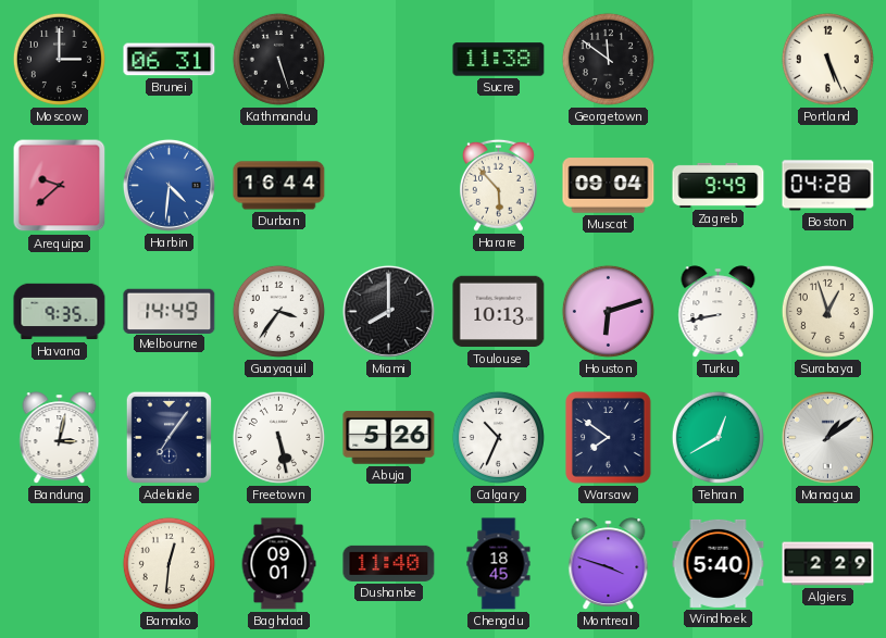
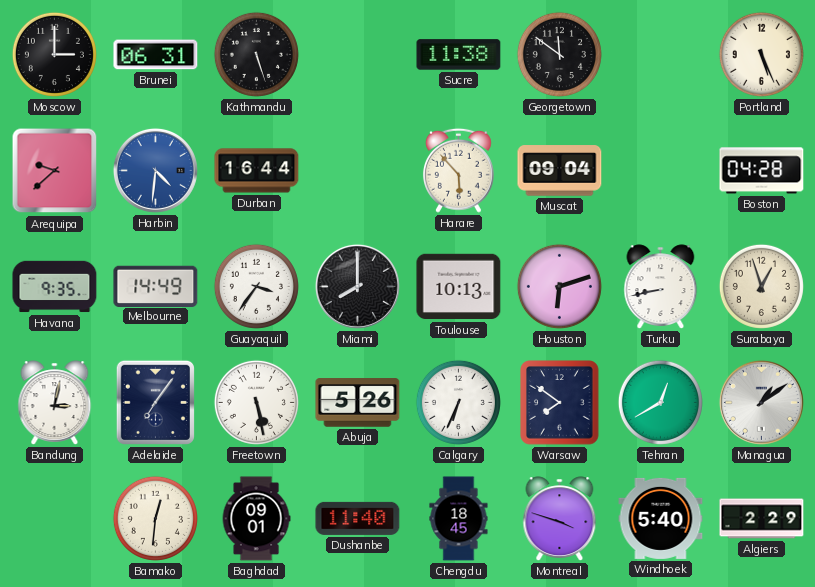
Zagreb: 9:49 -> none (719, 185)
Calgary: 10:34 -> 6:34 (458, 402)
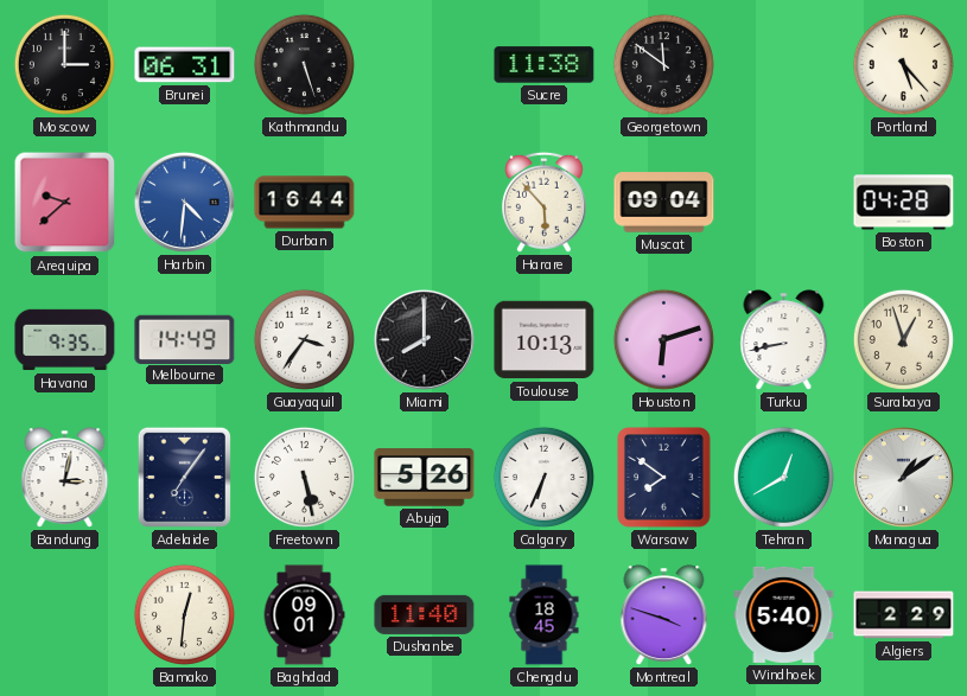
Portland: 5:26 -> 5:23 (903, 64)
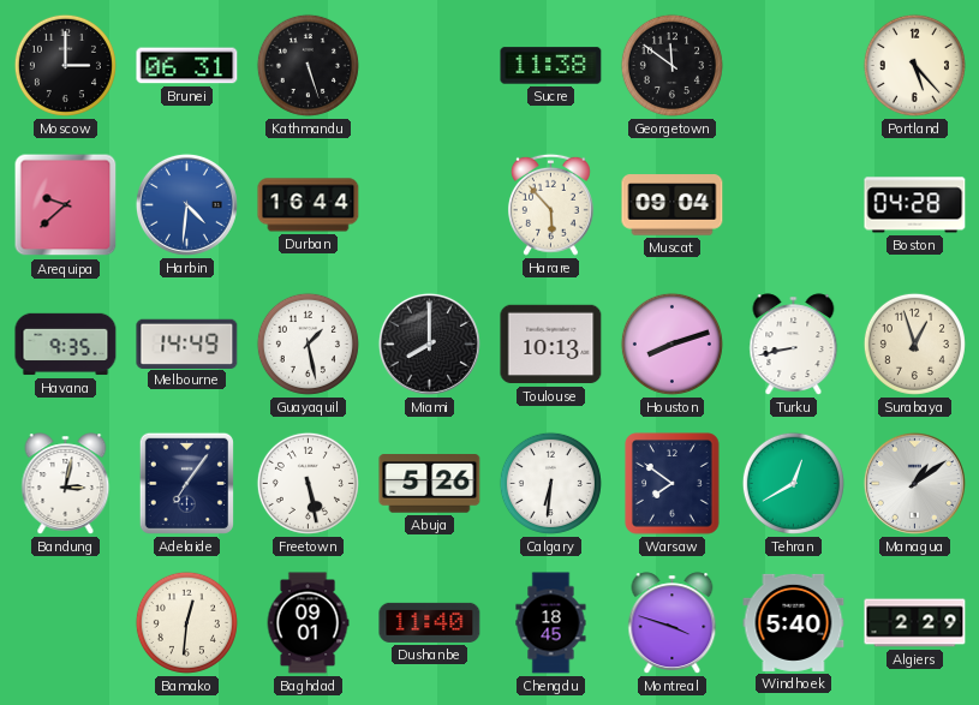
Guayaquil: 3:36 -> 1:28 (308, 343)
Houston: 6:12 -> 8:12 (671, 343)
Calgary: 6:34 -> 6:31 (550, 483)
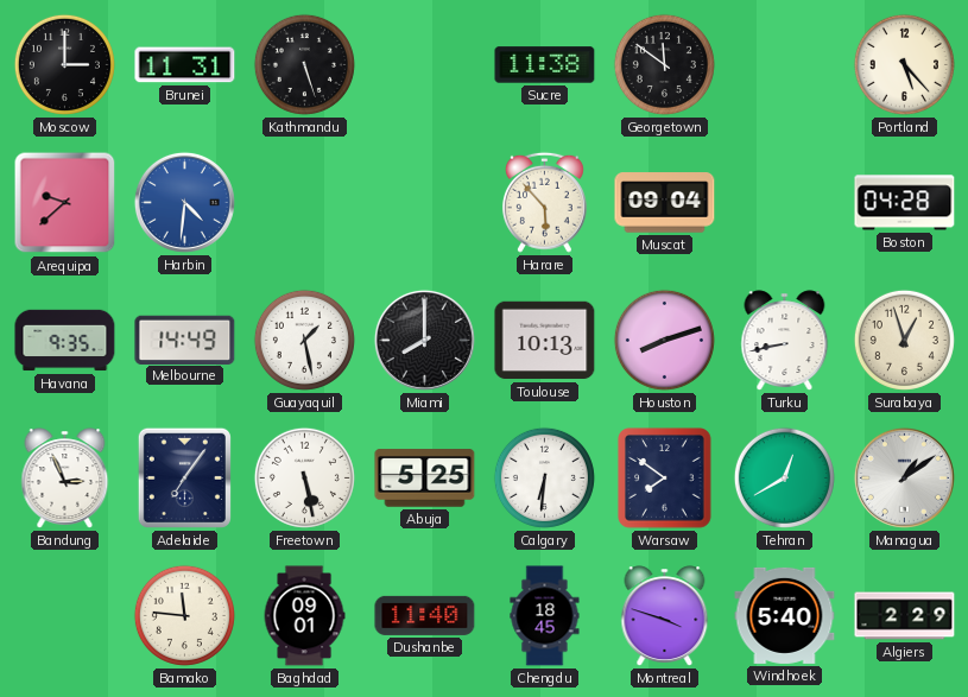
Brunei: 06:31 -> 11:31 (185, 65)
Durban: 16:44 -> none (309, 205)
Bandung: 3:02 -> 2:56 (65, 479)
Abuja: 5:26 -> 5:25 (425, 479)
Bamako: 12:31 -> 11:46 (184, 615)
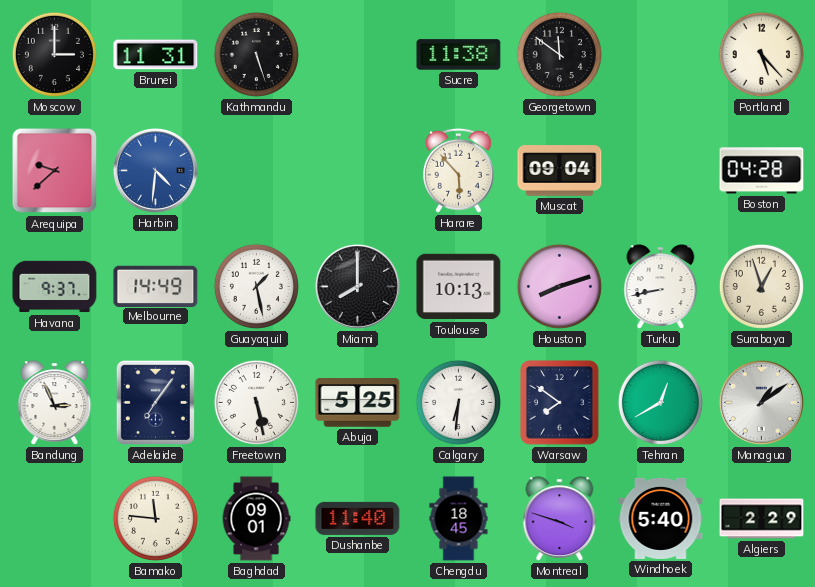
Havana: 9:35 -> 9:37 (55, 287)
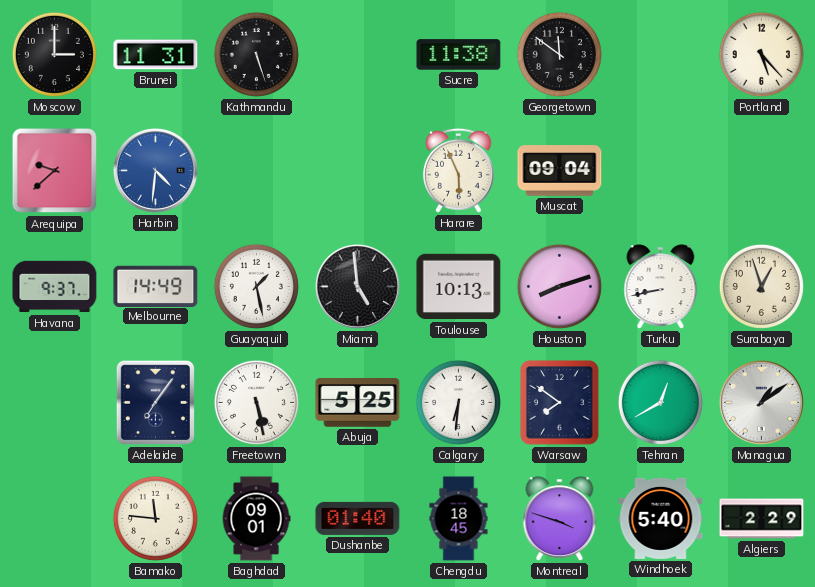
Harare: 5:53 -> 5:56 (458, 170)
Boston: 04:28 -> none (762, 171)
Miami: 8:00 -> 4:59 (357, 286)
Bandung: 2:56 -> none (55, 403)
Dushanbe: 11:40 -> 01:40 (358, 518)
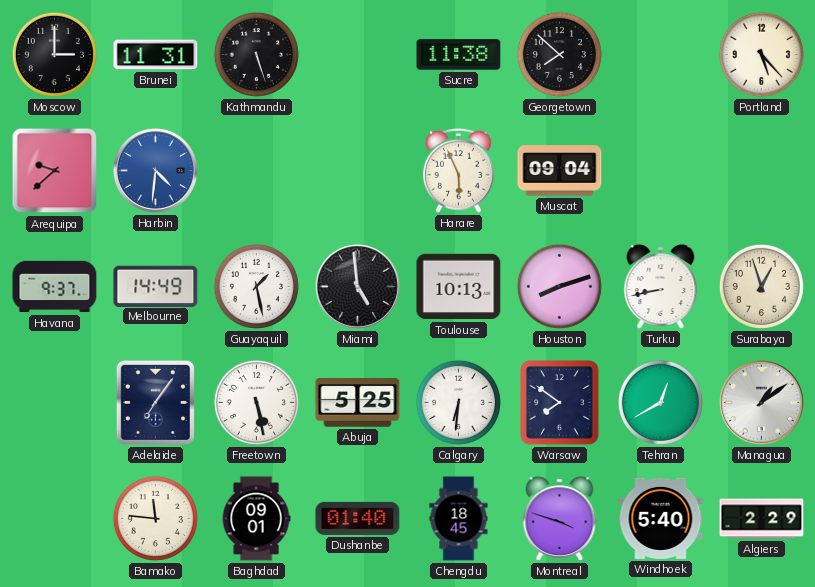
Georgetown: 11:51 -> 7:52 (559, 54)
